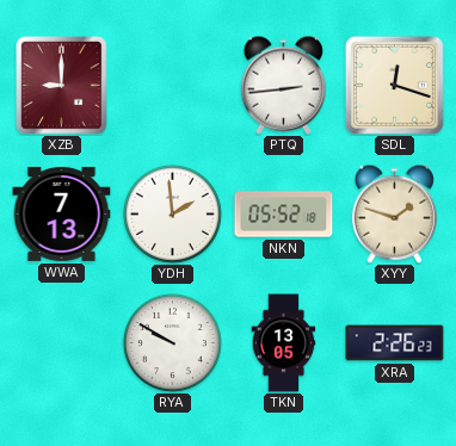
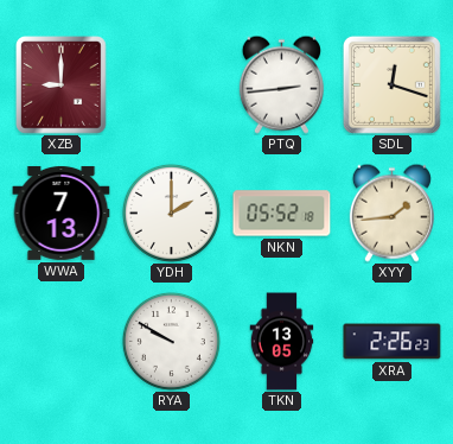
YDH: 1:59 -> 2:00 (171, 213)
XYY: 1:48 -> 1:44 (391, 213)
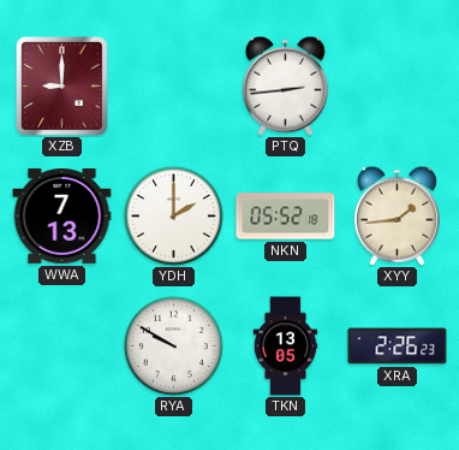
SDL: 12:18 -> none (391, 84)
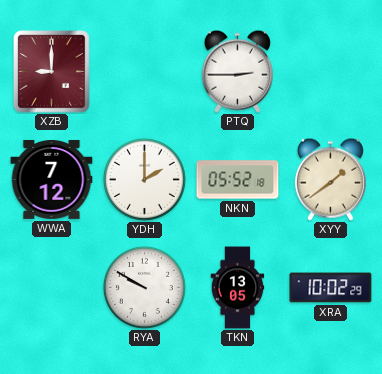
PTQ: 2:44 -> 2:45 (237, 71)
WWA: 7:13 -> 7:12 (52, 179)
XYY: 1:44 -> 1:39 (330, 179)
XRA: 2:26 -> 10:02 (331, 288)
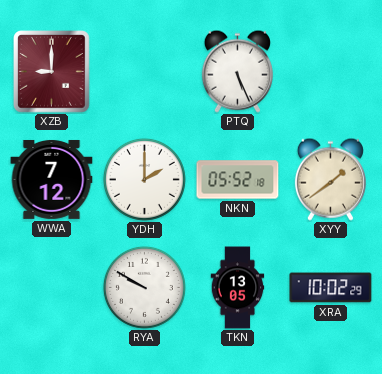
PTQ: 2:45 -> 5:26 (237, 71)
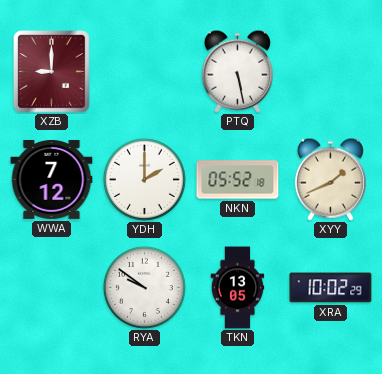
PTQ: 5:26 -> 5:28 (237, 71)
XYY: 1:39 -> 1:41 (330, 179)
RYA: 9:50 -> 9:51 (144, 287)
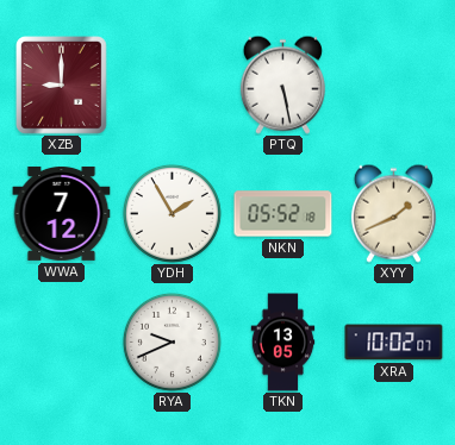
YDH: 2:00 -> 1:55 (172, 213)
RYA: 9:51 -> 9:41 (172, 341)
XRA: 10:02:29 -> 10:02:07 (394, 343)
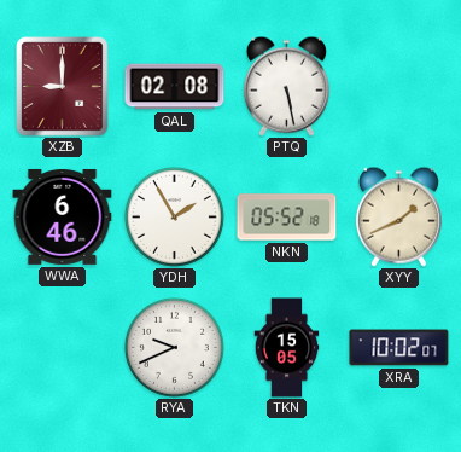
QAL: none -> 02:08 (175, 87)
WWA: 7:12 -> 6:46 (63, 216)
TKN: 13:05 -> 15:05 (287, 348)
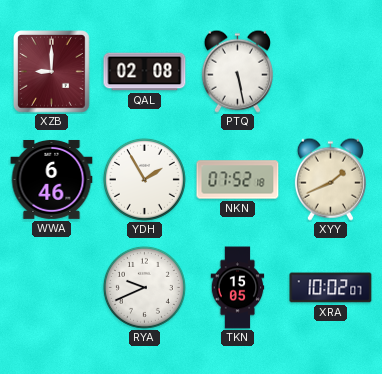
NKN: 05:52 -> 07:52 (238, 180)
